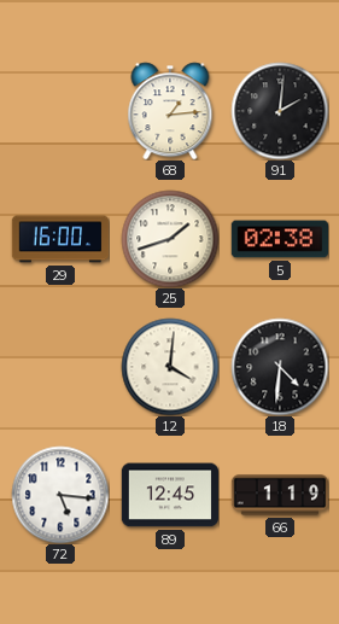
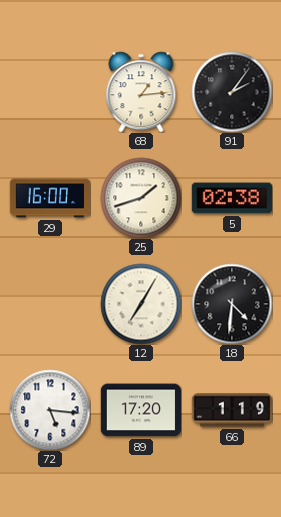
91: 2:01 -> 2:06 (232, 92)
12: 4:01 -> 7:05 (141, 304)
89: 12:45 -> 17:20 (140, 410)
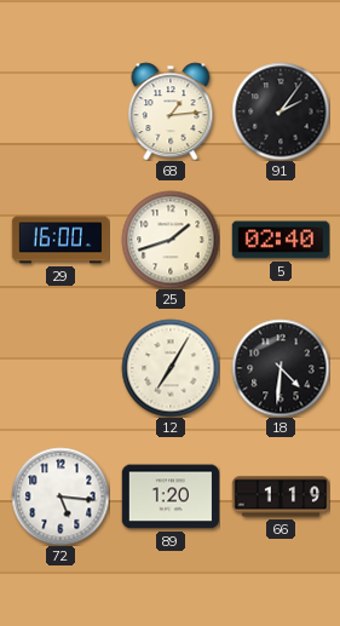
5: 02:38 -> 02:40 (280, 240)
89: 17:20 -> 1:20 (169, 496)
